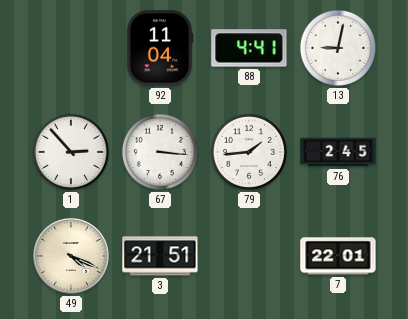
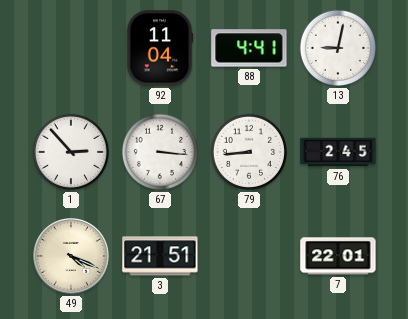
79: 1:44 -> 8:44 (249, 152)
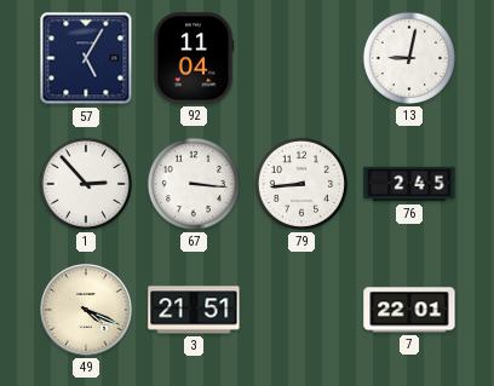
57: none -> 5:05 (86, 58)
88: 4:41 -> none (249, 48)
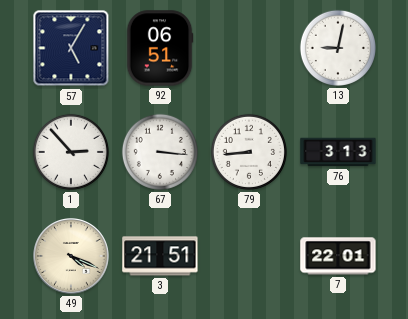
92: 11:04 -> 06:51 (160, 48)
76: 2:45 -> 3:13 (338, 152)
